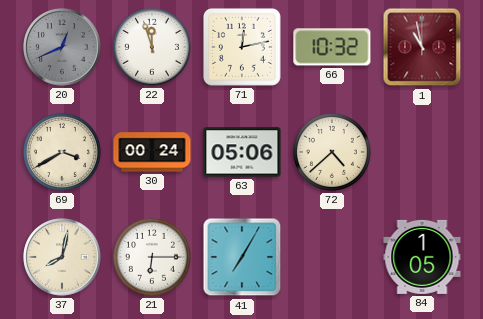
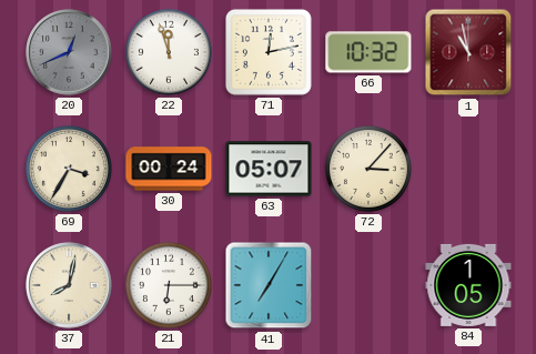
69: 3:40 -> 3:35 (69, 169)
63: 05:06 -> 05:07 (269, 169)
72: 4:38 -> 3:07 (368, 169)
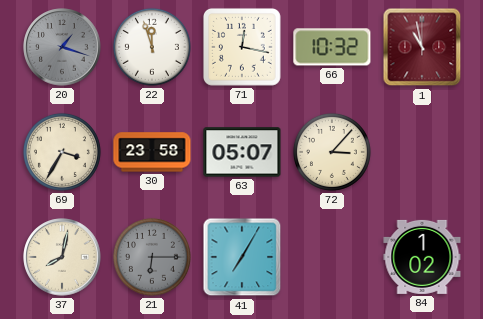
20: 12:41 -> 1:18 (62, 47)
71: 12:13 -> 12:17 (242, 47)
30: 00:24 -> 23:58 (152, 152)
21 dial: white -> grey (152, 257)
84: 1:05 -> 1:02 (422, 257)
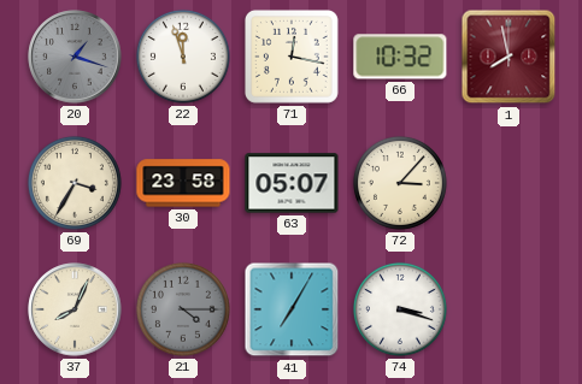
1: 10:58 -> 7:58 (508, 57)
37: 8:02 -> 8:04 (75, 309)
21: 6:15 -> 4:15 (183, 309)
74: none -> 3:18 (400, 309)
84: 1:02 -> none (422, 257)
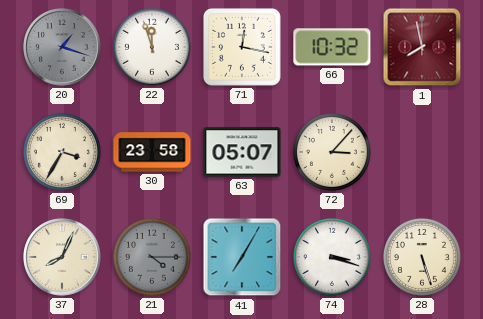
28: none -> 5:27 (422, 257)
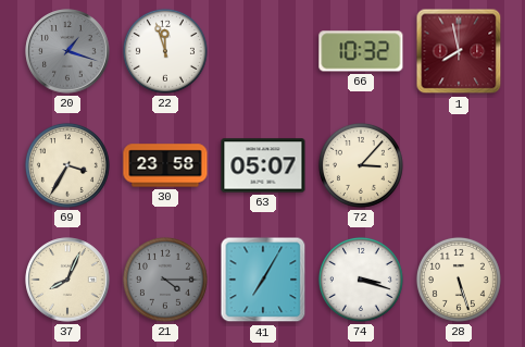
71: 12:17 -> none (242, 47)
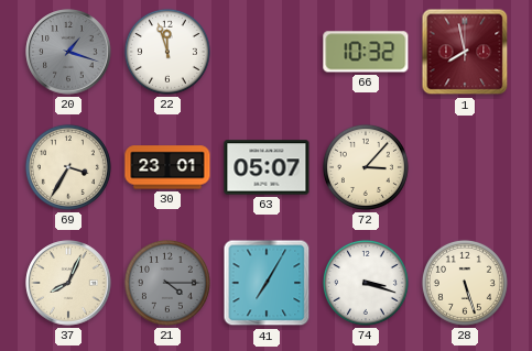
30: 23:58 -> 23:01 (167, 167)
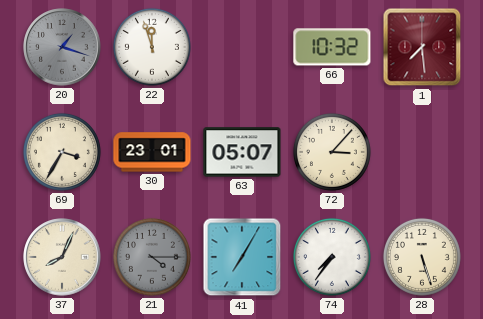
1: 7:58 -> 7:29 (422, 47)
74: 3:18 -> 7:36 (332, 257)
